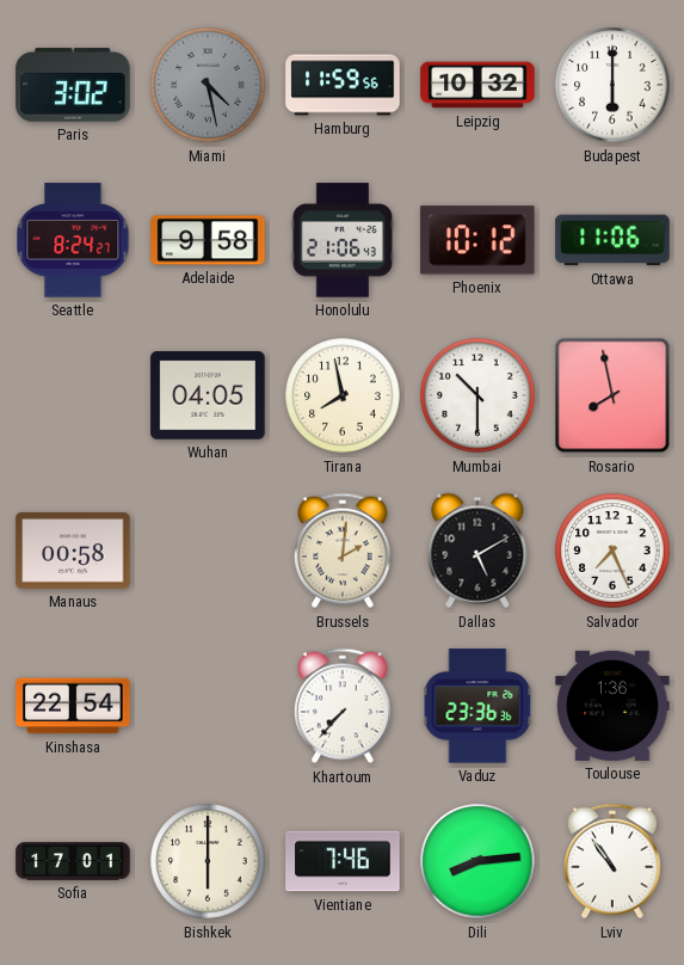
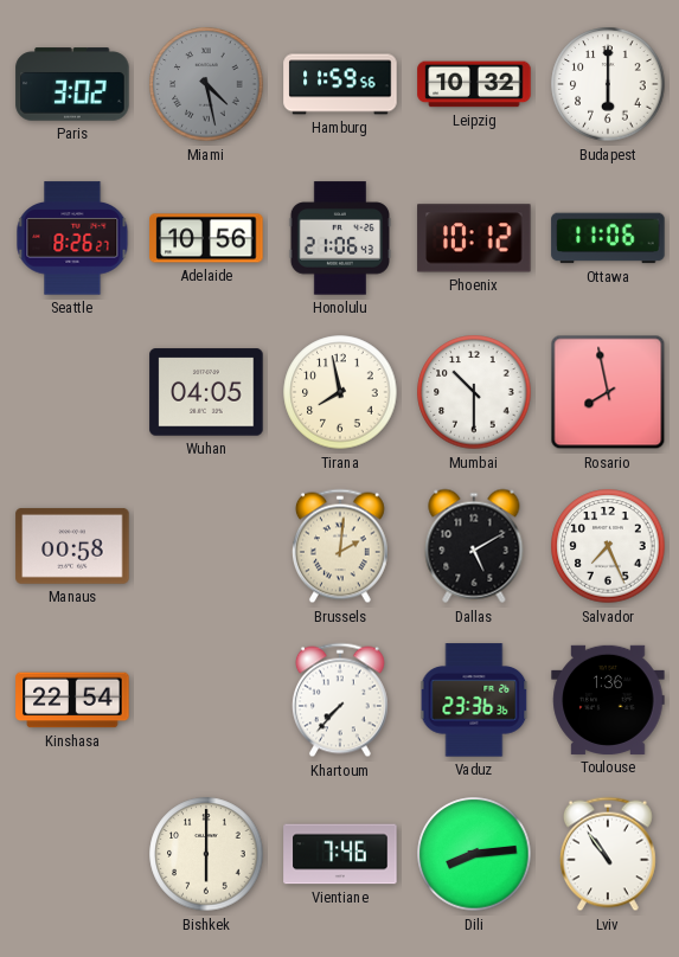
Seattle: 8:24 -> 8:26 (72, 238)
Adelaide: 9:58 -> 10:56 (206, 238)
Sofia: 17:01 -> none (73, 861)
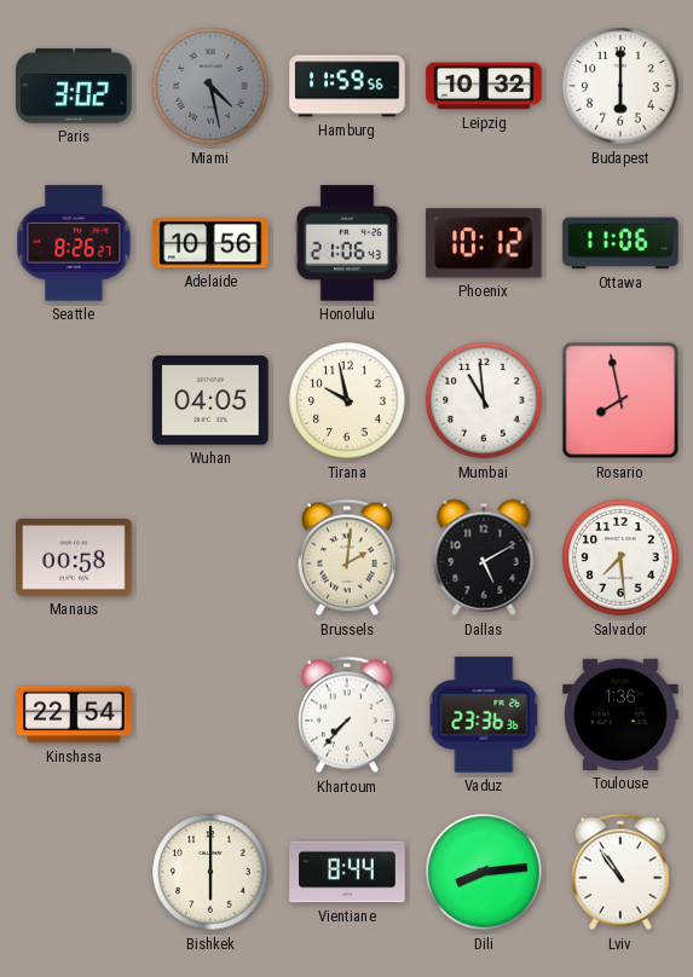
Tirana: 7:58 -> 9:58 (347, 400)
Mumbai: 10:30 -> 10:59 (484, 400)
Salvador: 7:26 -> 7:29 (620, 557)
Vientiane: 7:46 -> 8:44 (347, 872)
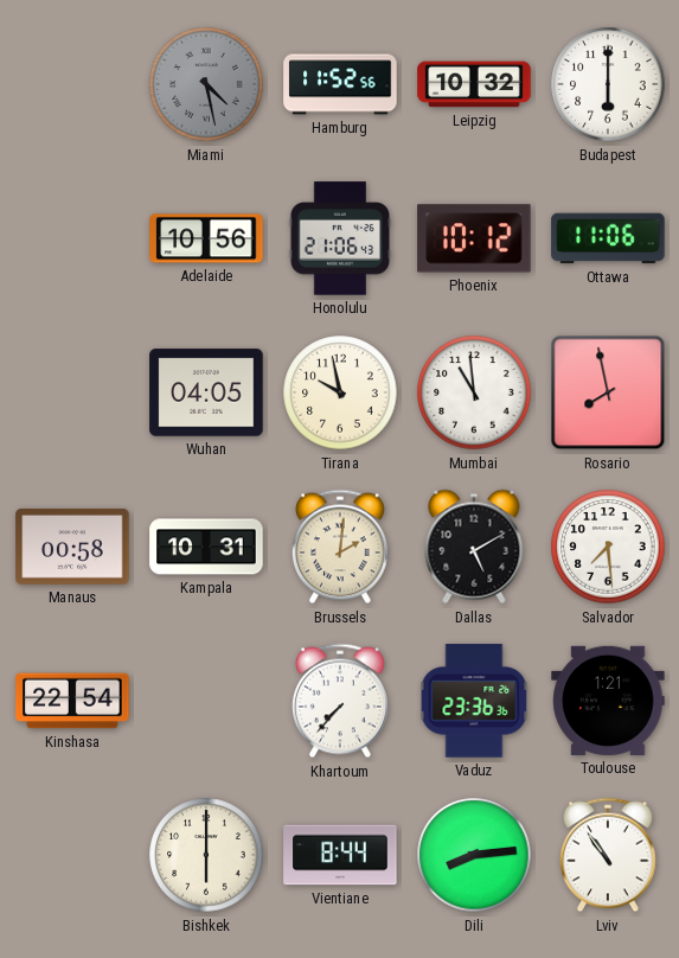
Paris: 3:02 -> none (74, 86)
Hamburg: 11:59 -> 11:52 (340, 84)
Seattle: 8:26 -> none (74, 243)
Kampala: none -> 10:31 (206, 547)
Toulouse: 1:36 -> 1:21 (608, 701)
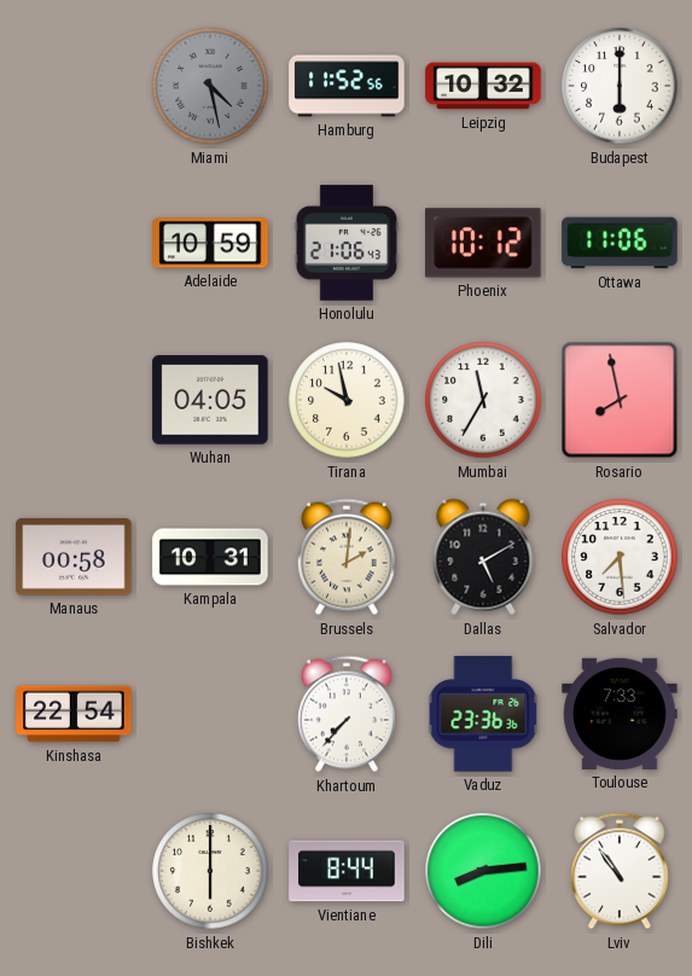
Adelaide: 10:56 -> 10:59 (210, 243)
Mumbai: 10:59 -> 11:35 (483, 400)
Toulouse: 1:21 -> 7:33 (620, 714)
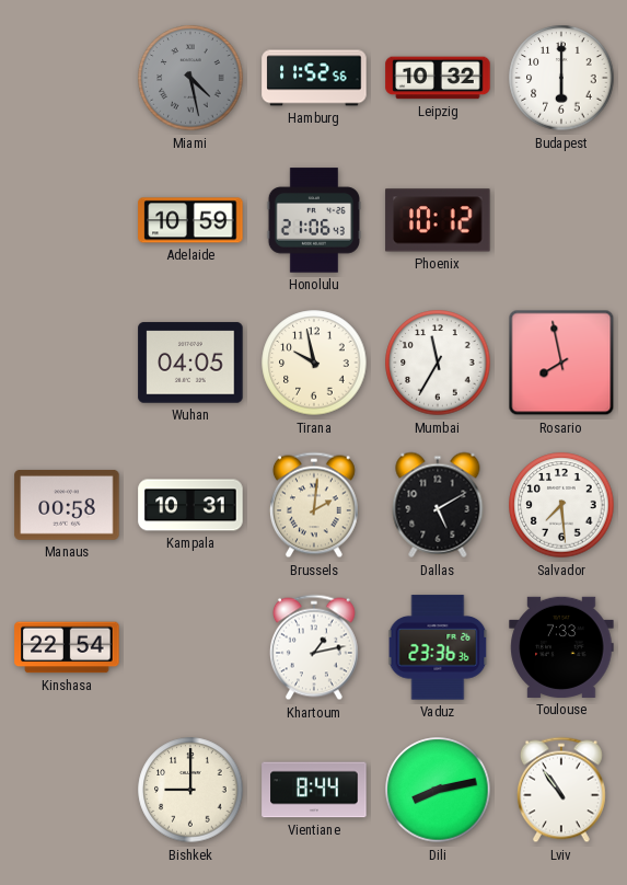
Ottawa: 11:06 -> none (620, 243)
Khartoum: 7:37 -> 1:13 (314, 647)
Bishkek: 6:00 -> 9:00 (190, 790)
Dili: 8:14 -> 8:13 (438, 790)
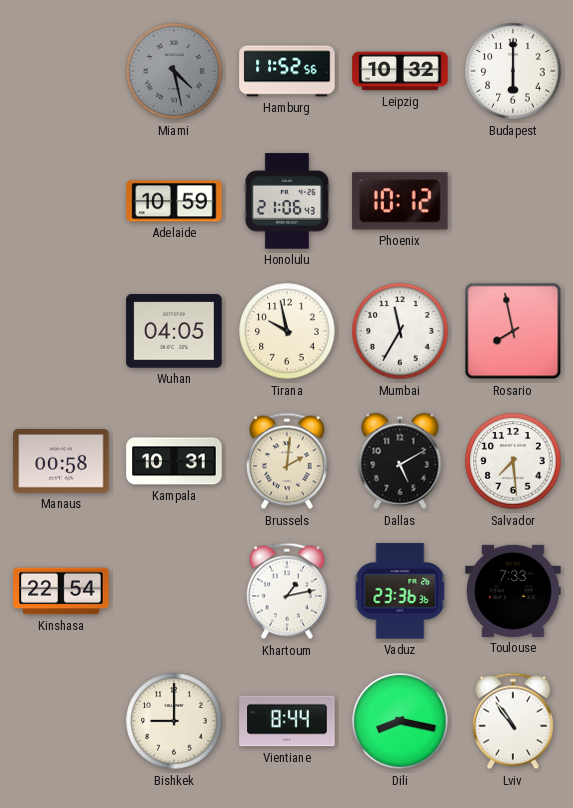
Dili: 8:13 -> 8:17 (400, 721)
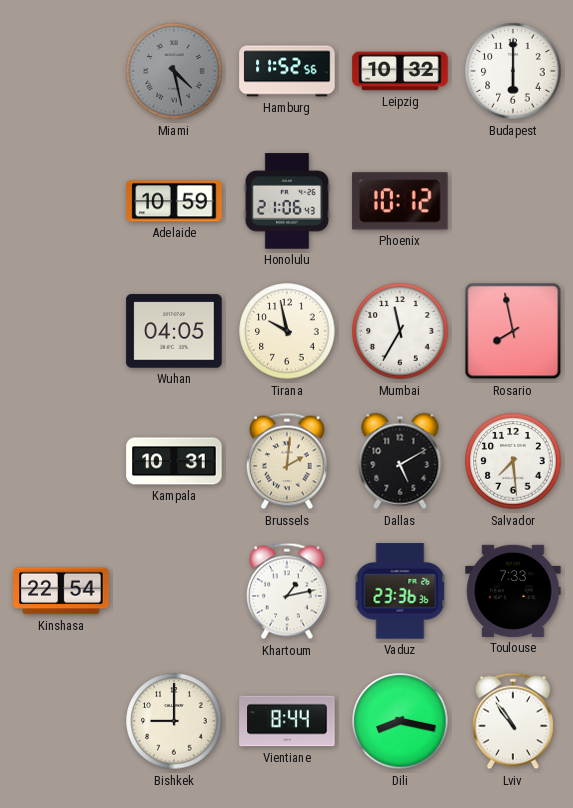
Manaus: 00:58 -> none (61, 461)
